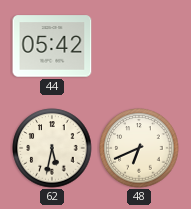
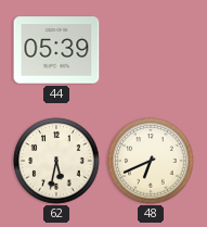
44: 05:42 -> 05:39 (56, 50)
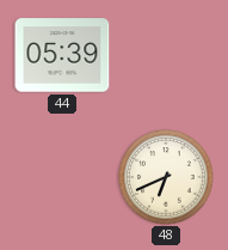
62: 5:32 -> none (56, 161)
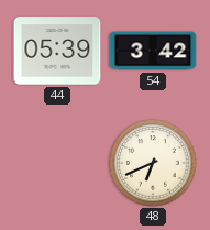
54: none -> 3:42 (153, 51)
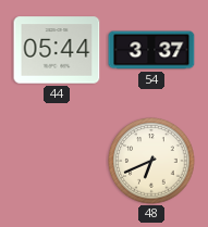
44: 05:39 -> 05:44 (57, 50)
54: 3:42 -> 3:37 (151, 50)
